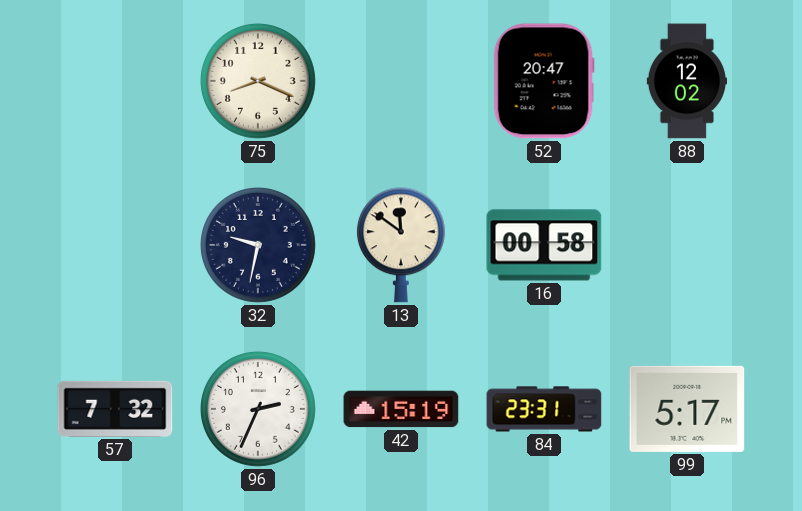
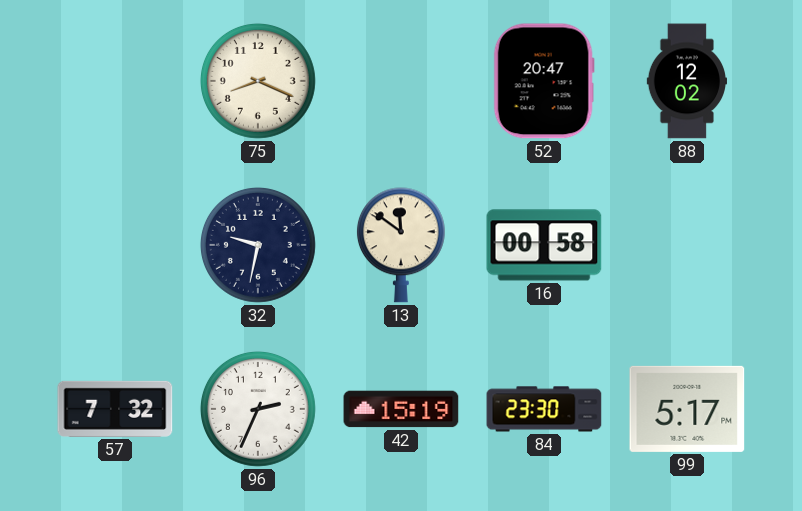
84: 23:31 -> 23:30 (544, 409)
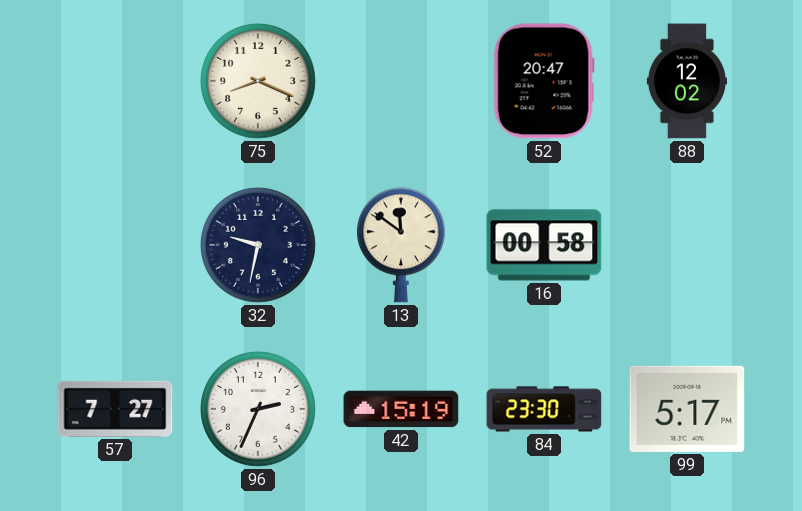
57: 7:32 -> 7:27 (115, 409)
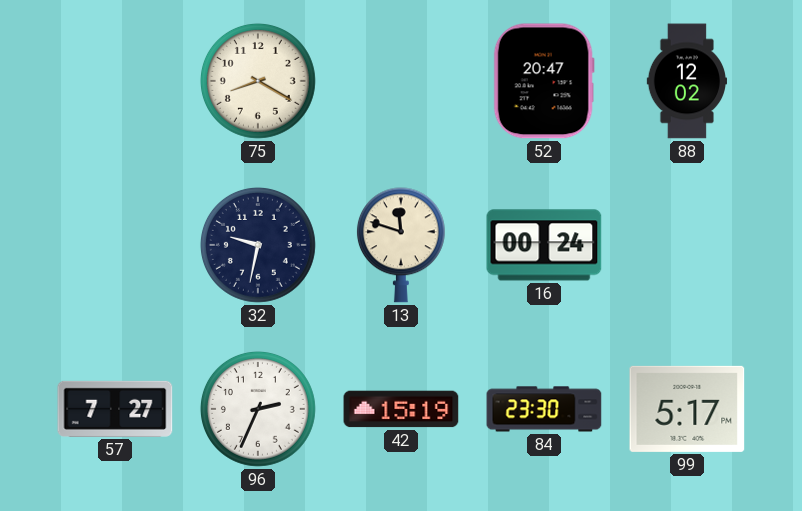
75: 8:19 -> 8:20 (258, 81)
13: 11:51 -> 11:48 (401, 245)
16: 00:58 -> 00:24 (544, 245)
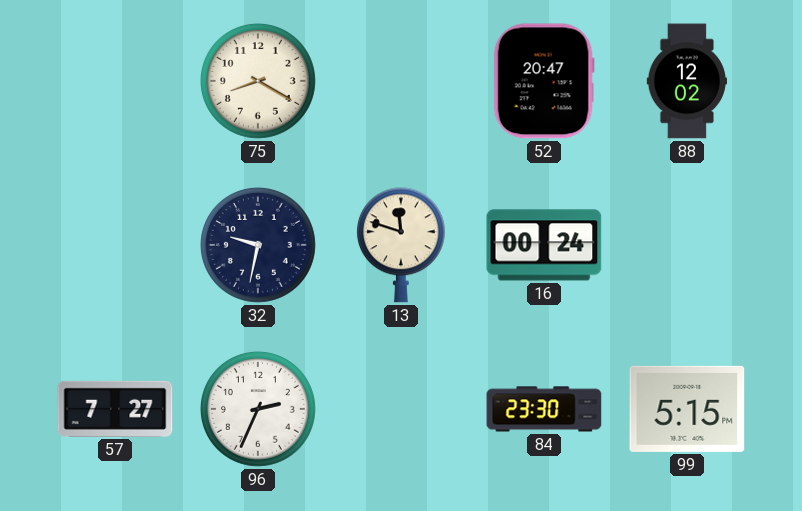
42: 15:19 -> none (401, 409)
99: 5:17 -> 5:15 (687, 409)
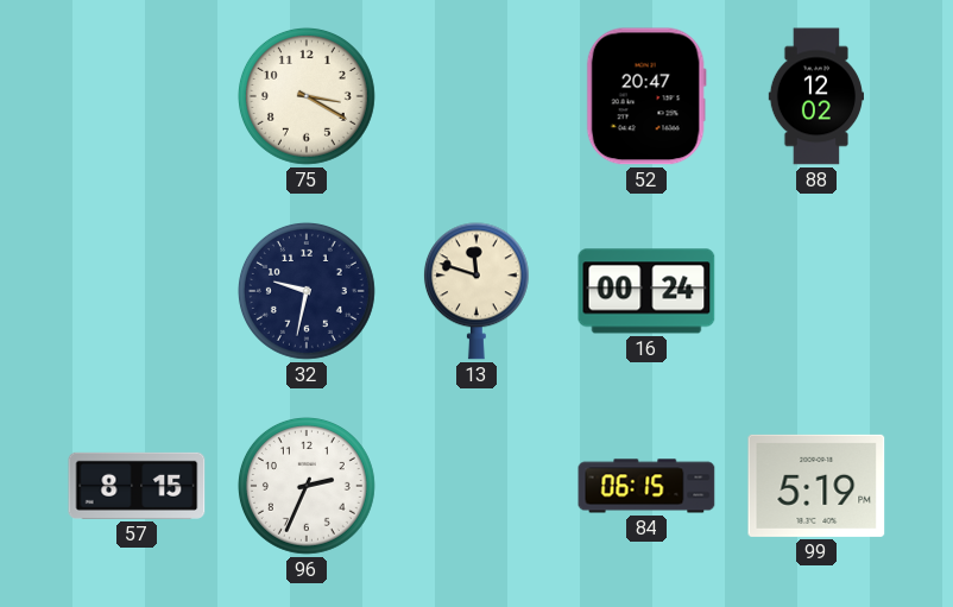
75: 8:20 -> 3:20 (307, 96)
57: 7:27 -> 8:15 (137, 486)
84: 23:30 -> 06:15 (646, 486)
99: 5:15 -> 5:19 (816, 486)
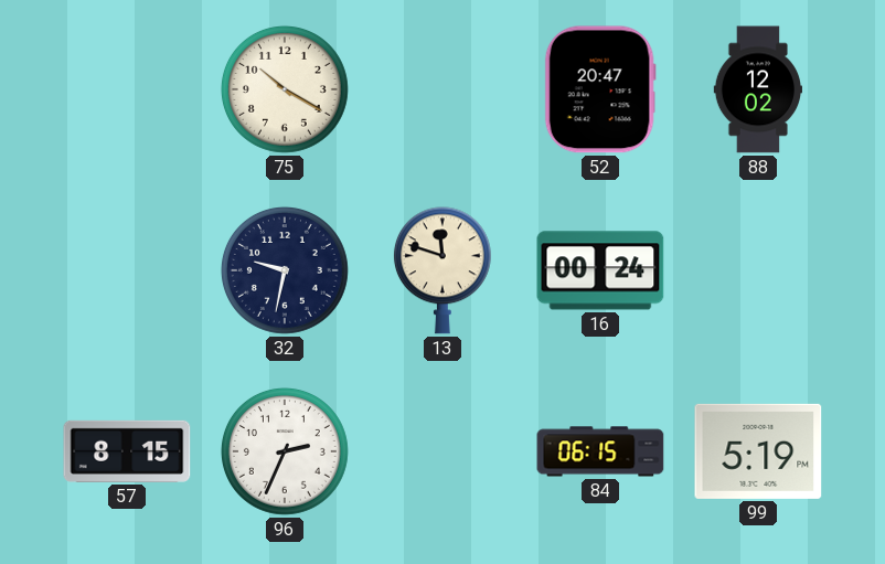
75: 3:20 -> 10:20 (285, 89)
